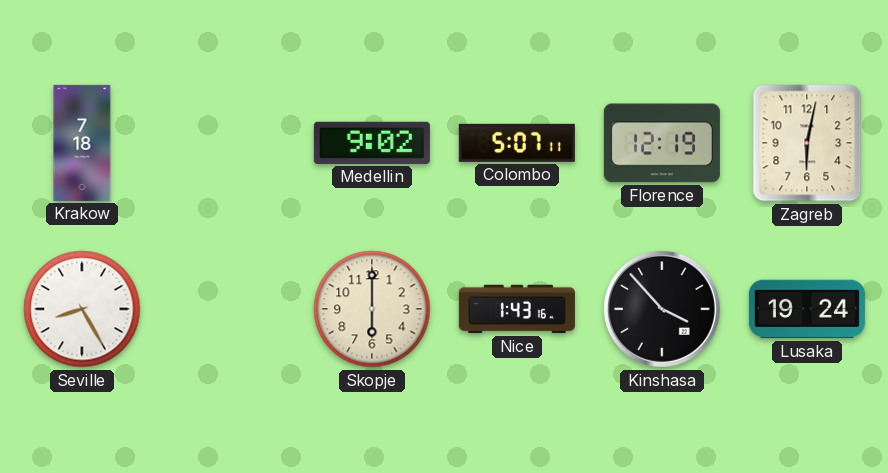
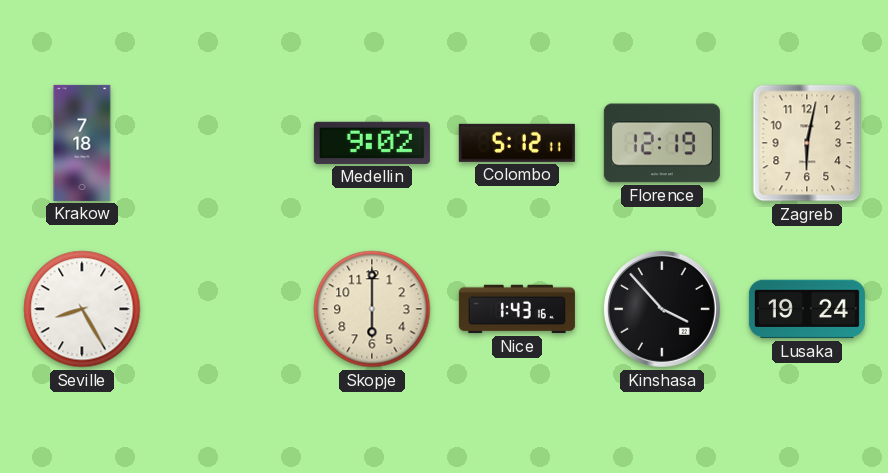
Colombo: 5:07 -> 5:12 (517, 143)
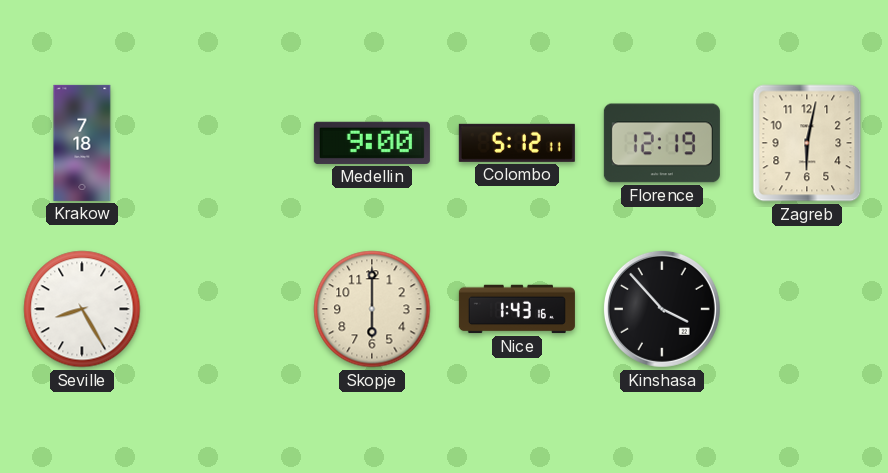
Medellin: 9:02 -> 9:00 (372, 143)
Lusaka: 19:24 -> none (807, 309)
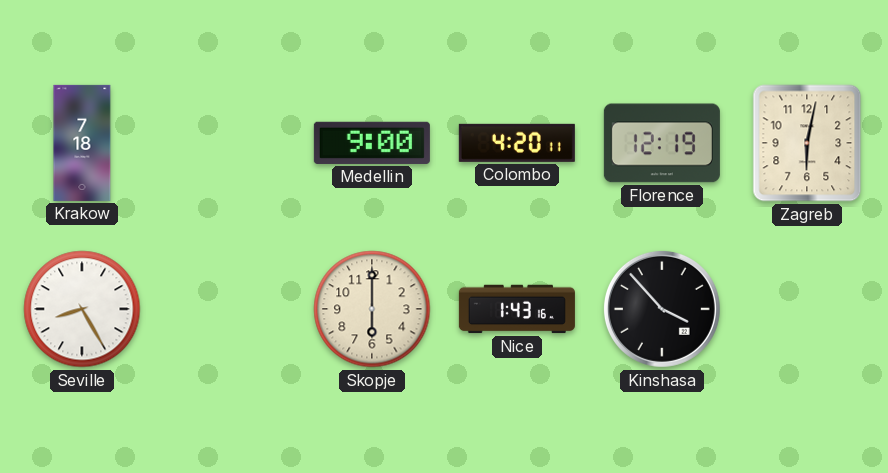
Colombo: 5:12 -> 4:20 (517, 143)
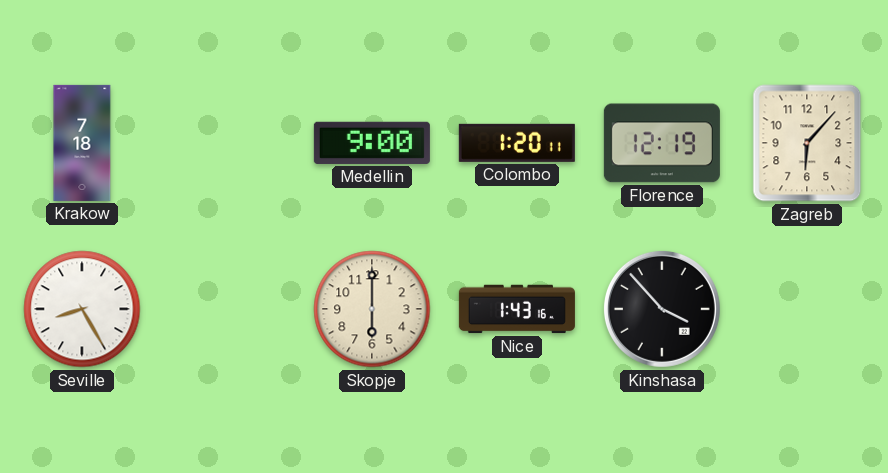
Colombo: 4:20 -> 1:20 (517, 143)
Zagreb: 6:02 -> 6:07 (807, 143)
